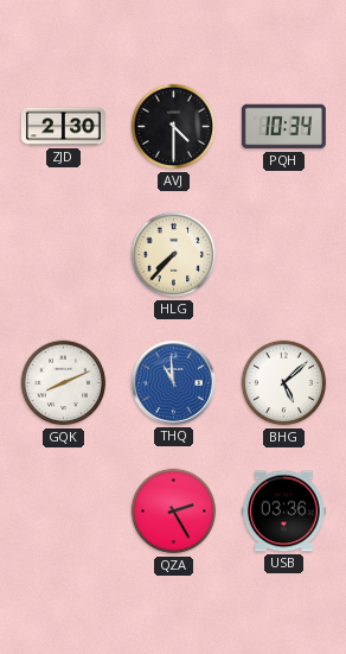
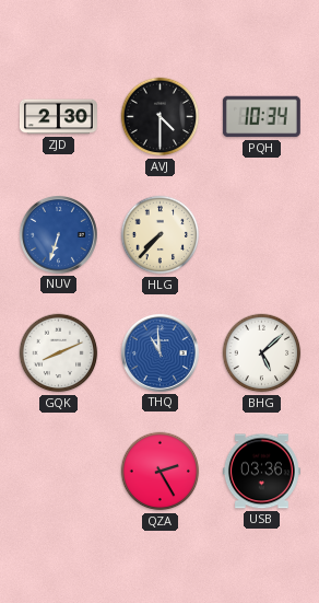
NUV: none -> 6:33 (58, 234)
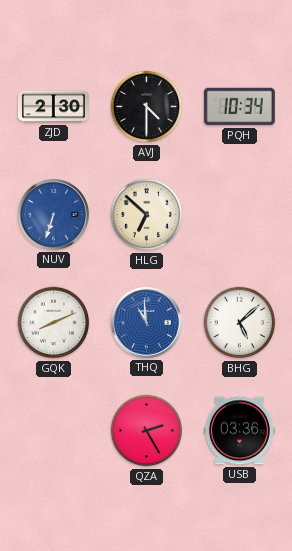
HLG: 7:37 -> 6:52 (147, 215)
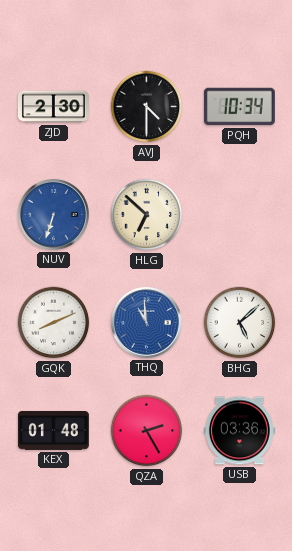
KEX: none -> 01:48 (53, 430)
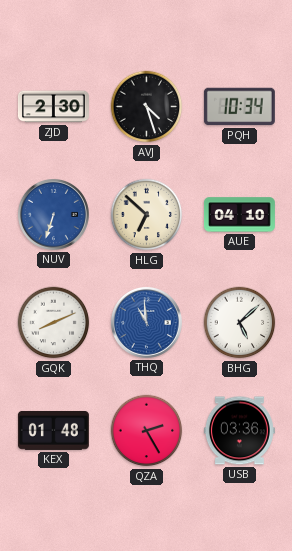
AVJ: 4:30 -> 4:27 (147, 107)
AUE: none -> 04:10 (239, 215)
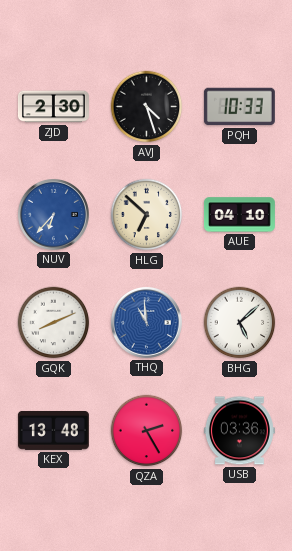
PQH: 10:34 -> 10:33 (239, 107)
NUV: 6:33 -> 6:37 (53, 214)
KEX: 01:48 -> 13:48 (53, 430)
